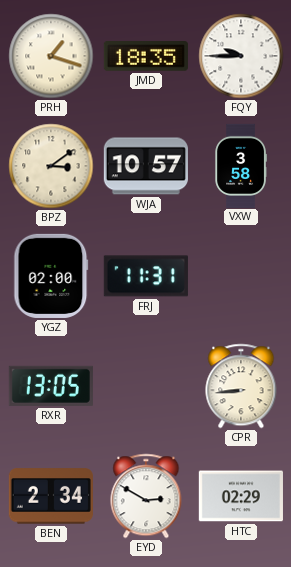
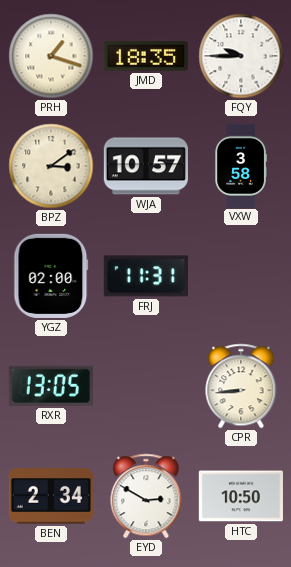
HTC: 02:29 -> 10:50 (241, 496)
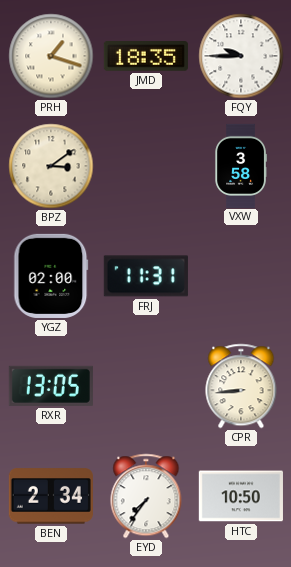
WJA: 10:57 -> none (146, 166)
EYD: 2:50 -> 7:36 (146, 496)
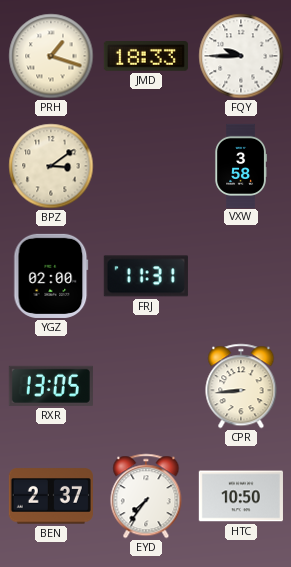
JMD: 18:35 -> 18:33 (146, 57)
BEN: 2:34 -> 2:37 (51, 496)
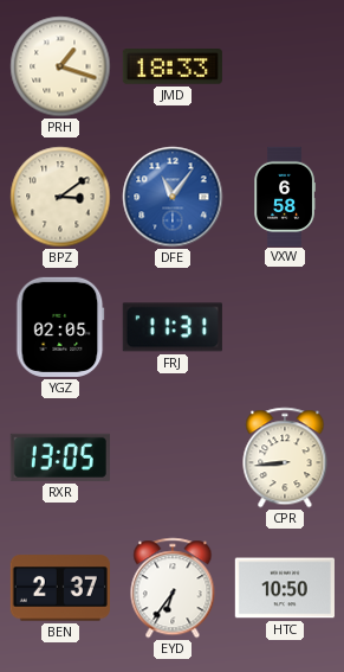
FQY: 9:45 -> none (241, 56)
DFE: none -> 11:06 (173, 197)
VXW: 3:58 -> 6:58 (284, 196)
YGZ: 02:00 -> 02:05 (60, 327)
EYD: 7:36 -> 6:36 (173, 588)
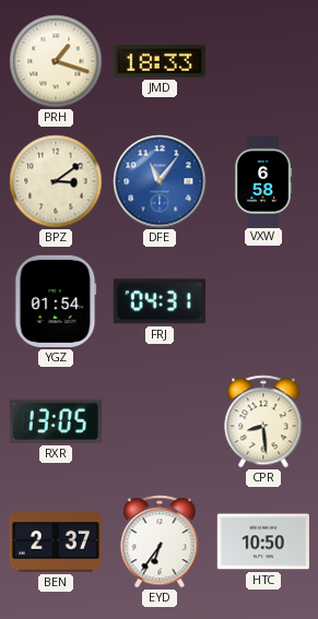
YGZ: 02:05 -> 01:54 (56, 301)
FRJ: 11:31 -> 04:31 (160, 301)
CPR: 8:44 -> 8:29 (263, 421)
